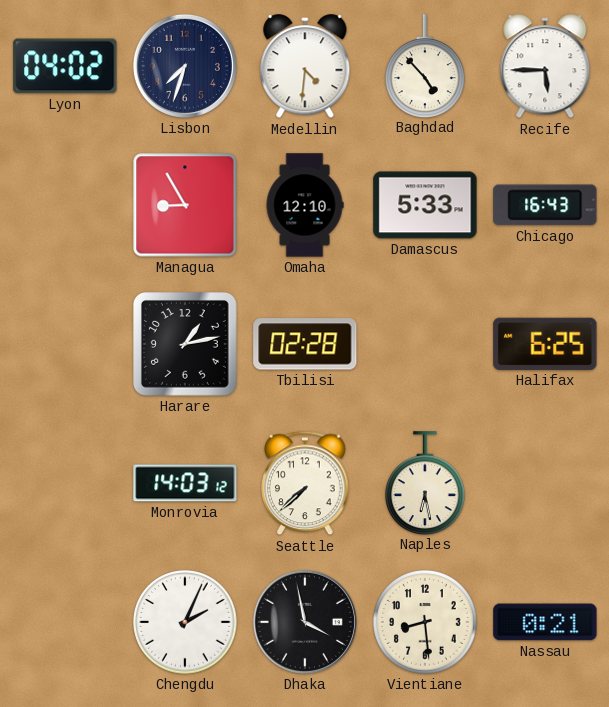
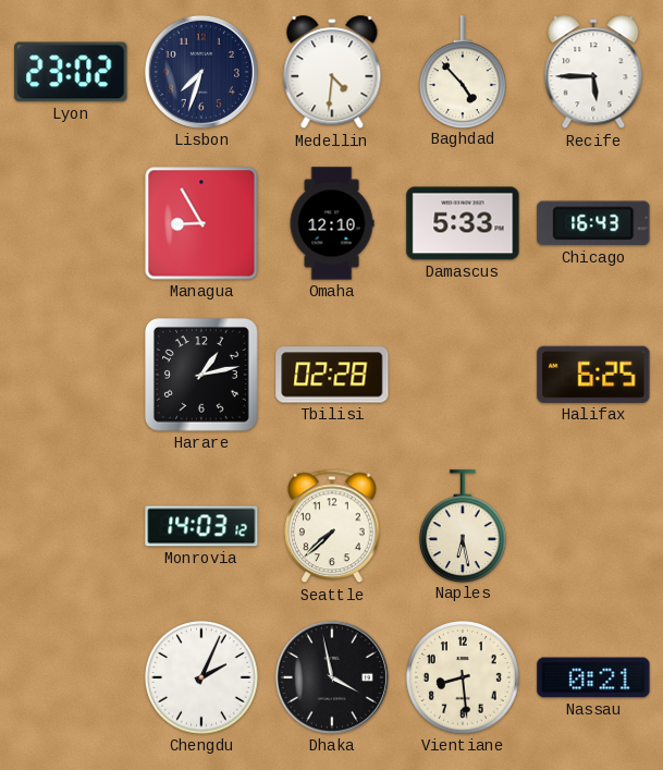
Lyon: 04:02 -> 23:02 (71, 72)
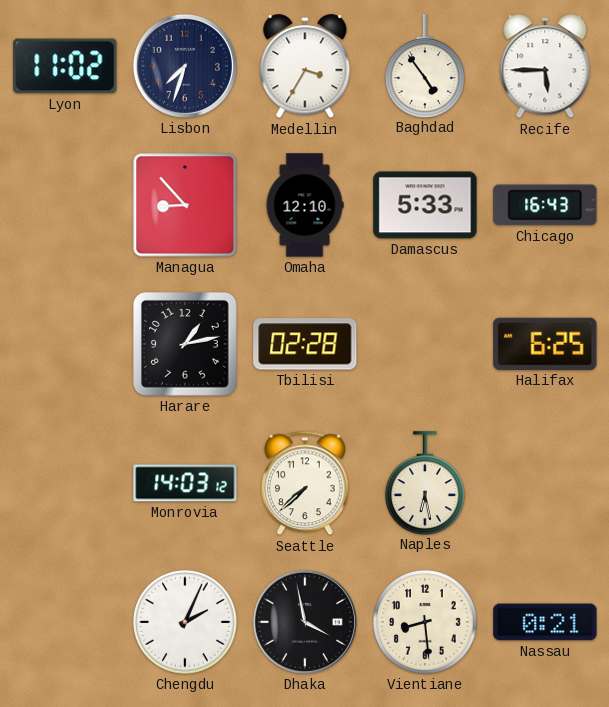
Lyon: 23:02 -> 11:02 (65, 66)
Medellin: 4:31 -> 3:35 (305, 67)
Baghdad: 4:53 -> 4:54 (425, 66)
Managua: 8:55 -> 8:53 (185, 205)
